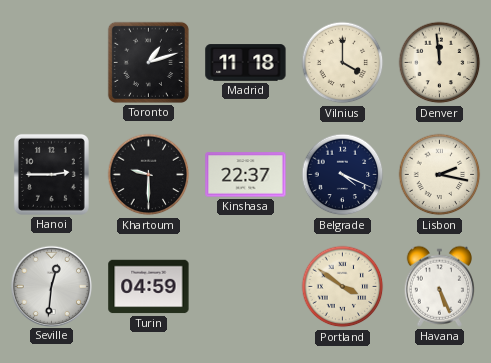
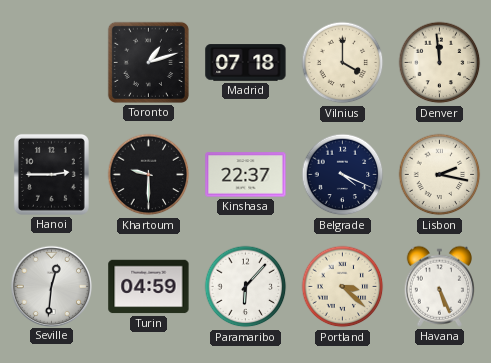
Madrid: 11:18 -> 07:18 (246, 63)
Paramaribo: none -> 6:07 (246, 287)
Portland: 3:51 -> 3:22 (343, 287)
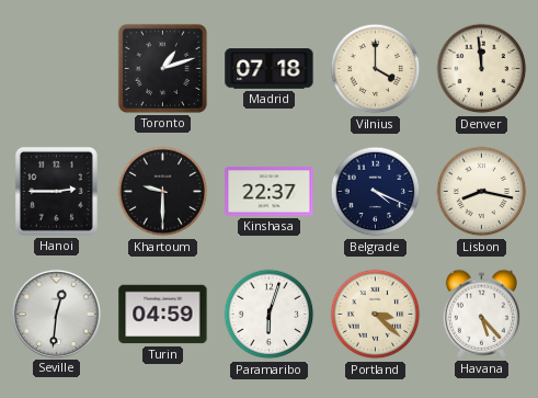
Lisbon: 2:17 -> 8:17 (482, 192)
Paramaribo: 6:07 -> 6:03 (270, 315)
Havana: 5:26 -> 5:23 (481, 314)
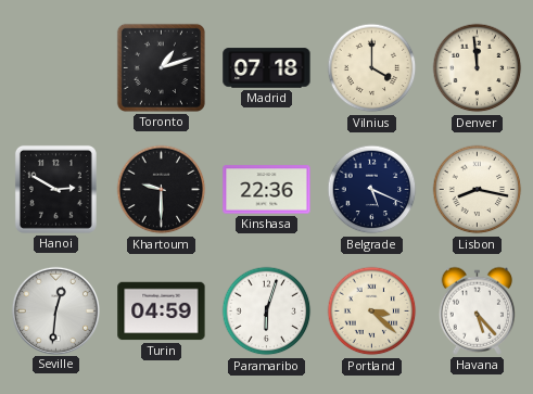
Hanoi: 2:45 -> 2:50 (55, 189)
Kinshasa: 22:37 -> 22:36 (267, 190)
Belgrade: 4:19 -> 5:19 (372, 190)
